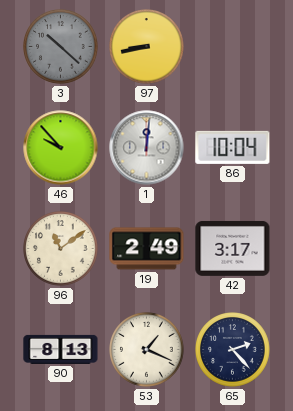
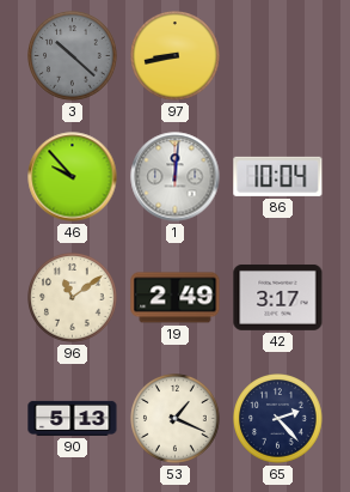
90: 8:13 -> 5:13 (73, 418)
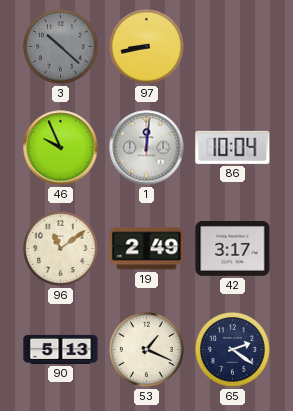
46: 9:53 -> 9:56 (61, 148)
65: 2:23 -> 2:21 (233, 350)
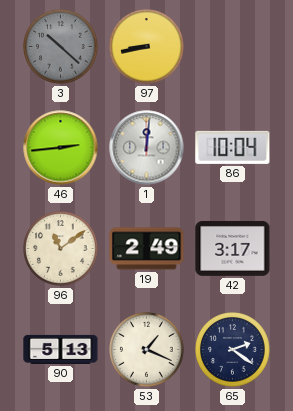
46: 9:56 -> 2:44 (61, 148)
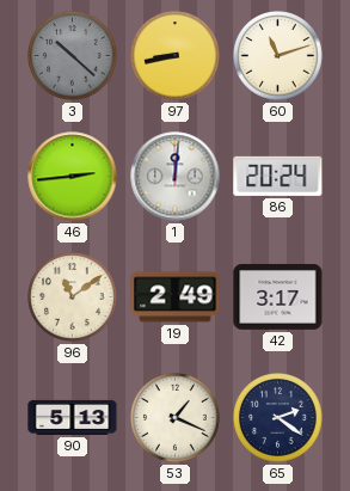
60: none -> 11:12 (278, 56)
86: 10:04 -> 20:24 (278, 176)
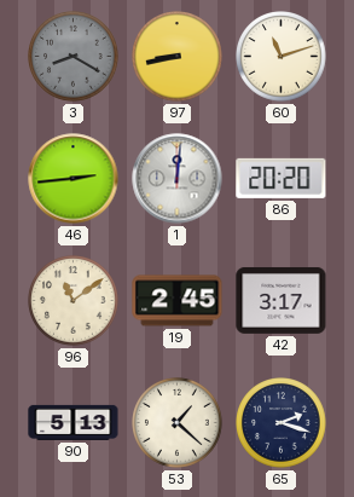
3: 10:22 -> 8:20 (74, 57)
86: 20:24 -> 20:20 (282, 178)
19: 2:49 -> 2:45 (178, 301)
53: 1:19 -> 1:22 (178, 423)
65: 2:21 -> 2:18 (282, 423)
